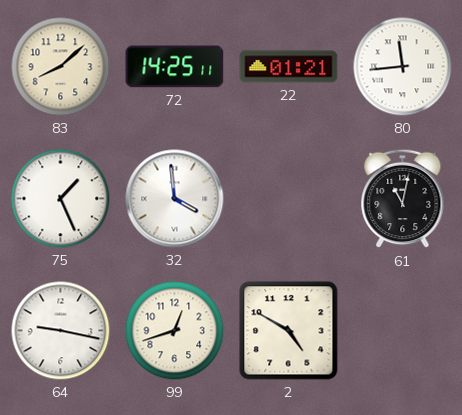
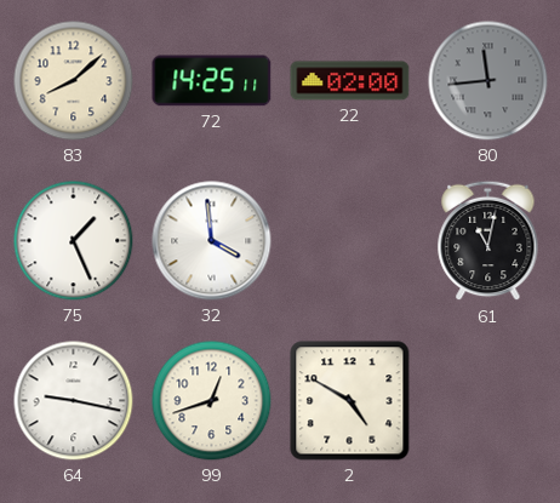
22: 01:21 -> 02:00 (350, 81)
80 dial: white -> grey (488, 81)
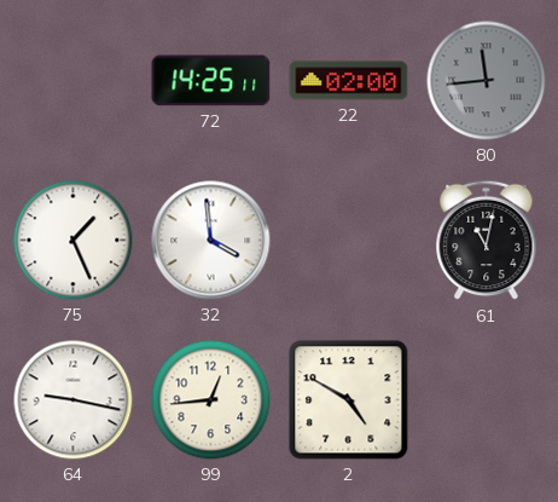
83: 8:08 -> none (74, 81)
99: 12:42 -> 12:44 (211, 400)
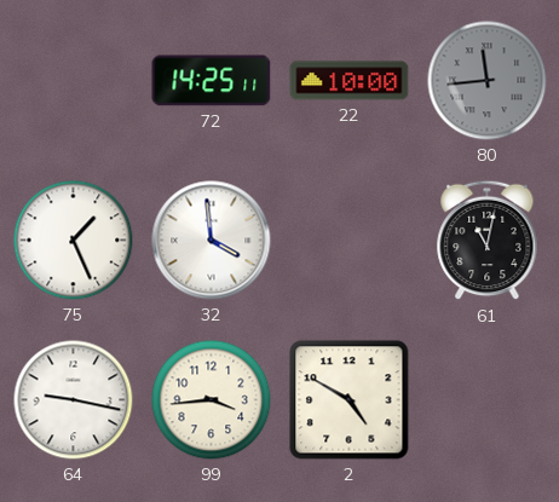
22: 02:00 -> 10:00 (350, 81)
99: 12:44 -> 3:44 (212, 400)
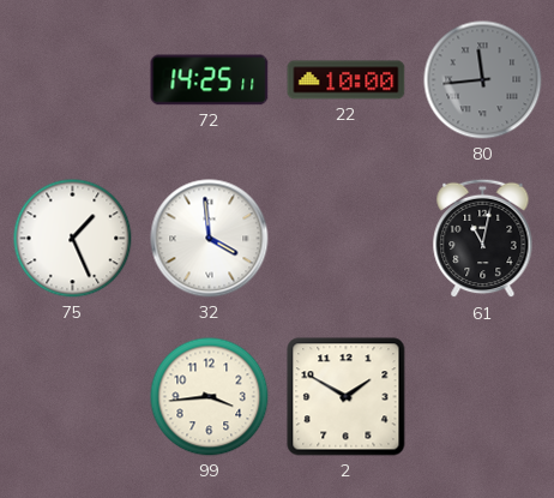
64: 9:17 -> none (74, 400)
2: 4:50 -> 1:50 (347, 397)
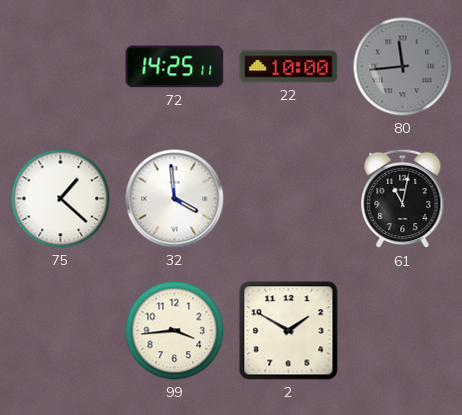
75: 1:26 -> 1:22 (61, 199)
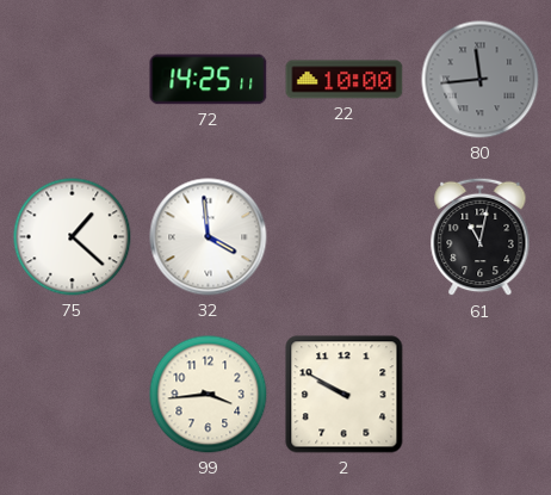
2: 1:50 -> 9:50 (345, 395)
